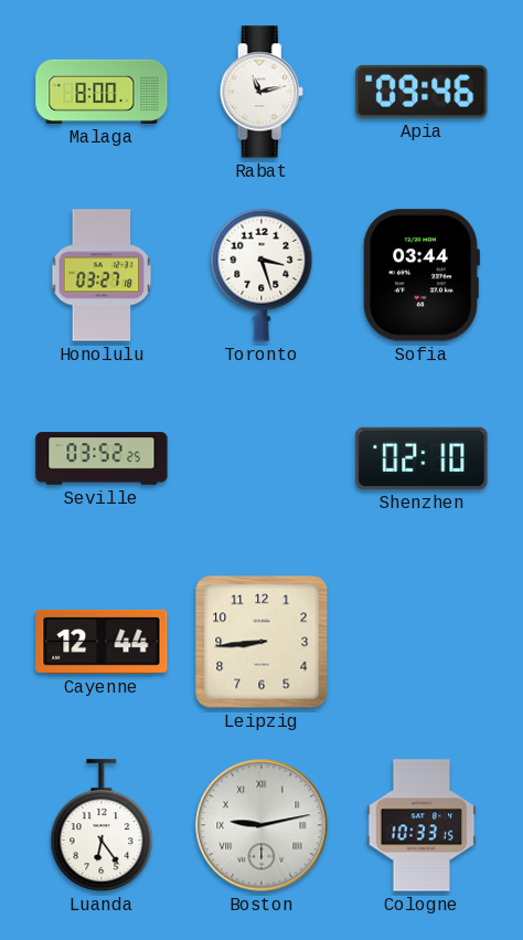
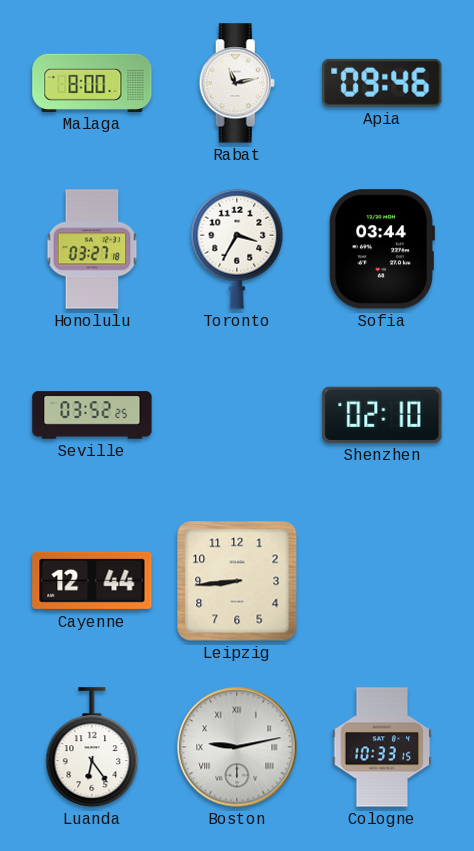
Toronto: 3:27 -> 3:35 (237, 249)
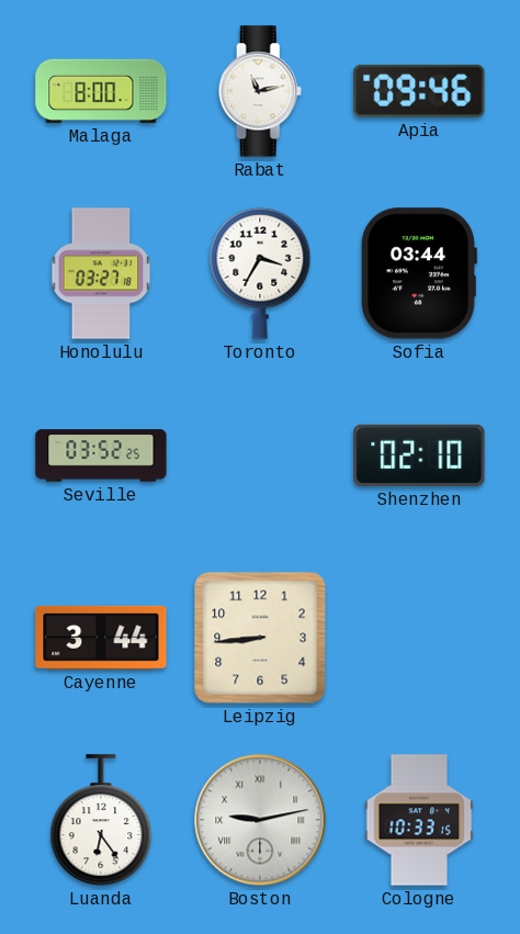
Cayenne: 12:44 -> 3:44 (101, 638)
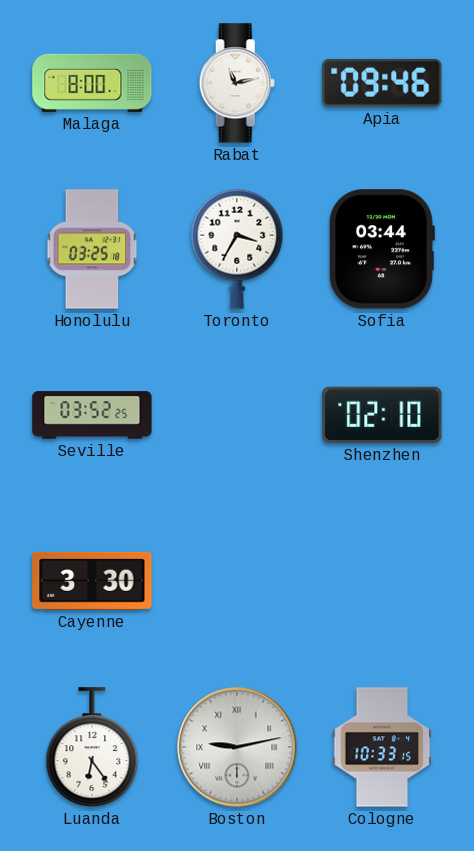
Honolulu: 03:27 -> 03:25 (92, 249)
Cayenne: 3:44 -> 3:30 (92, 581)
Leipzig: 8:44 -> none (260, 638)
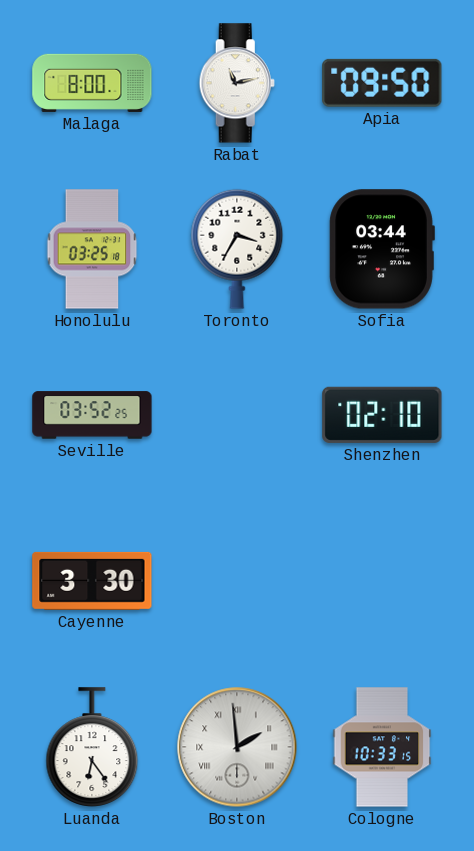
Apia: 09:46 -> 09:50 (382, 83)
Boston: 9:13 -> 1:59 (237, 747)
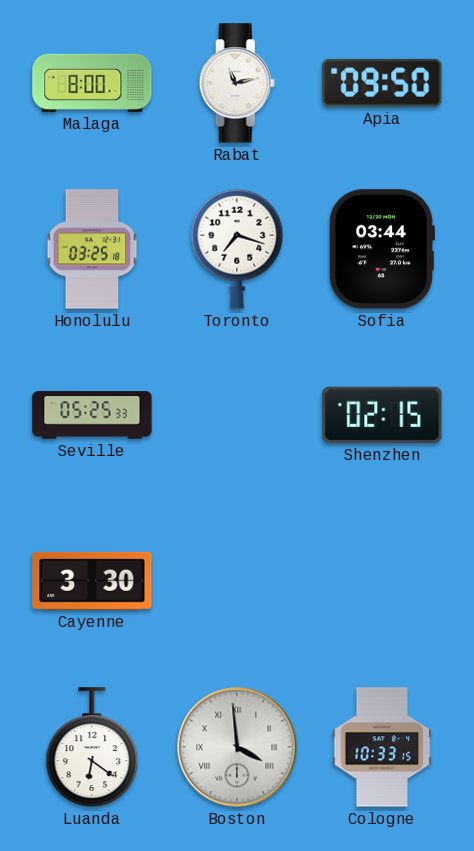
Toronto: 3:35 -> 7:18 (237, 249)
Seville: 03:52 -> 05:25 (92, 415)
Shenzhen: 02:10 -> 02:15 (382, 415)
Luanda: 6:24 -> 6:21 (92, 747)
Boston: 1:59 -> 3:59 (237, 747)
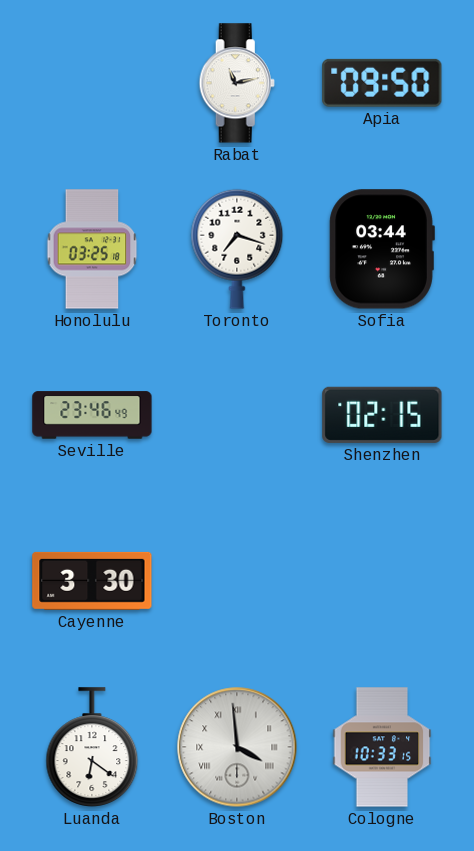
Malaga: 8:00 -> none (92, 83)
Seville: 05:25 -> 23:46 (92, 415)
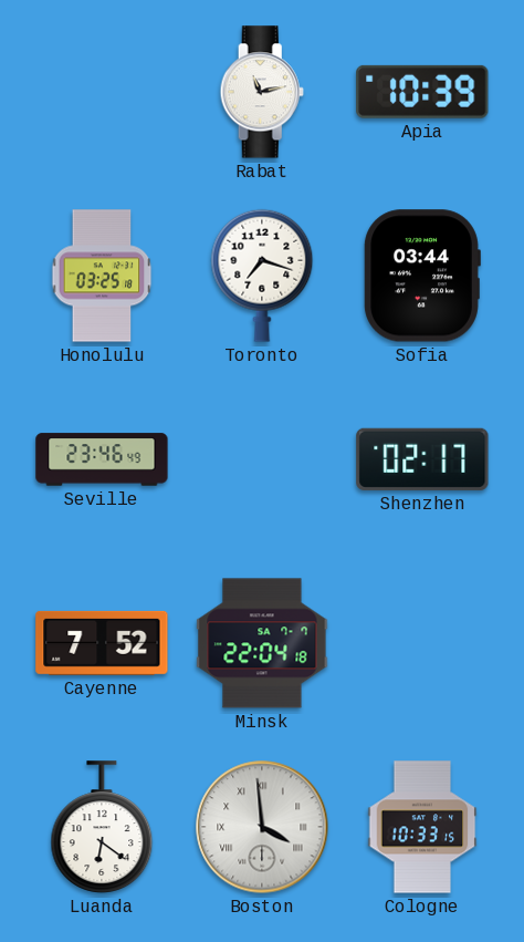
Apia: 09:50 -> 10:39 (422, 92)
Shenzhen: 02:15 -> 02:17 (422, 459)
Cayenne: 3:30 -> 7:52 (102, 643)
Minsk: none -> 22:04 (262, 643)
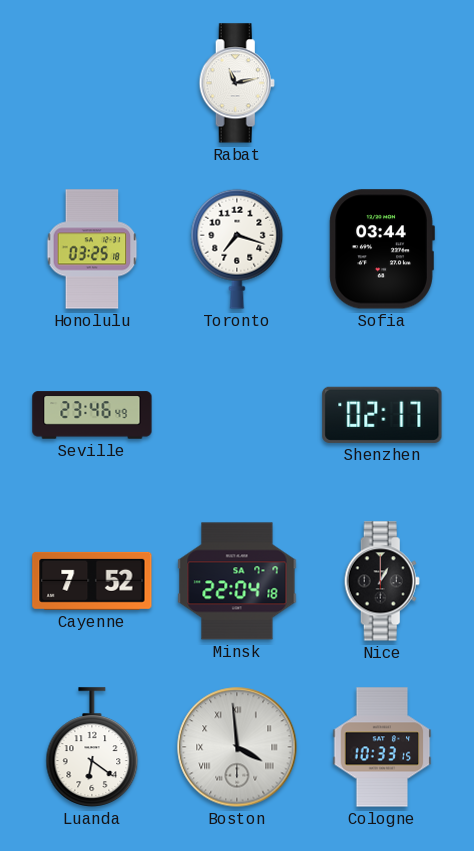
Apia: 10:39 -> none (422, 92)
Nice: none -> 1:00 (382, 581)
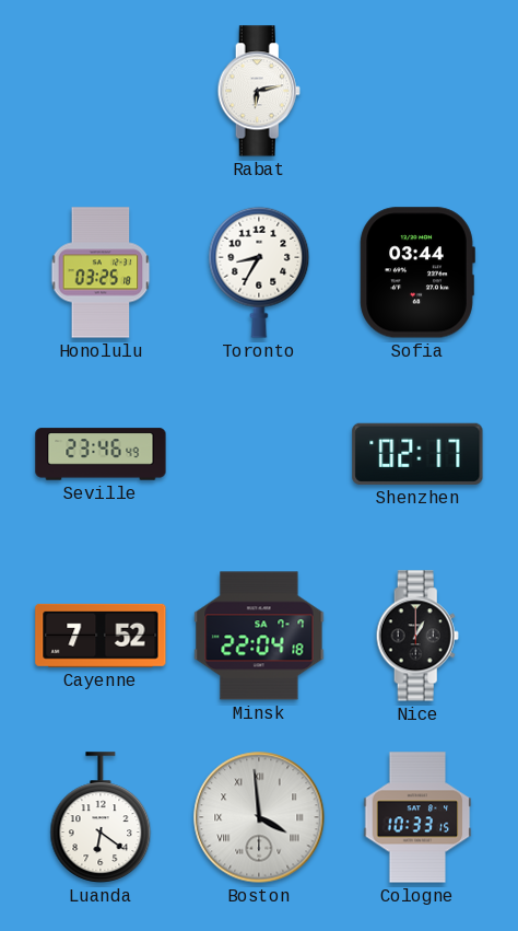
Rabat: 11:13 -> 6:13 (259, 91)
Toronto: 7:18 -> 8:35 (259, 272)
